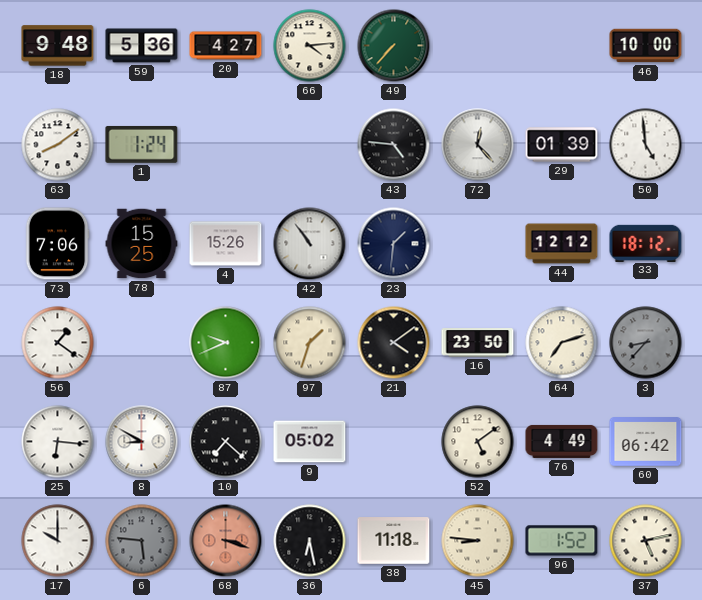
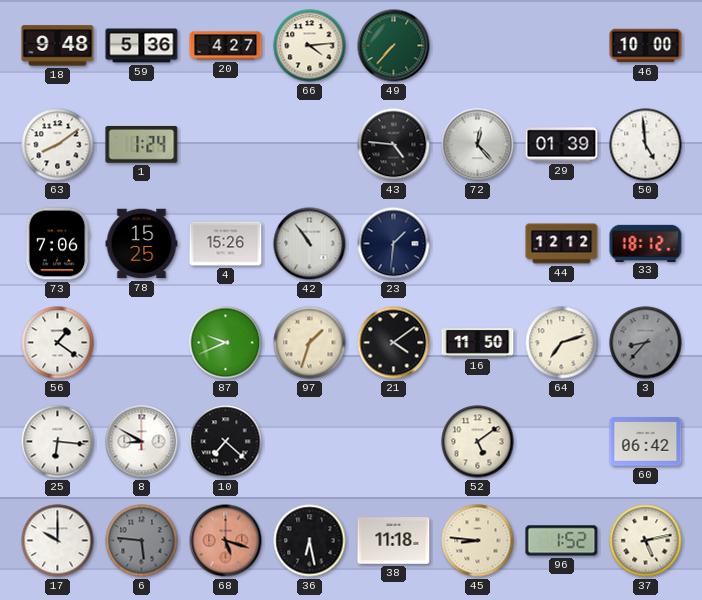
16: 23:50 -> 11:50 (478, 343)
9: 05:02 -> none (310, 442)
76: 4:49 -> none (562, 441)
68: 3:18 -> 5:18 (226, 541)
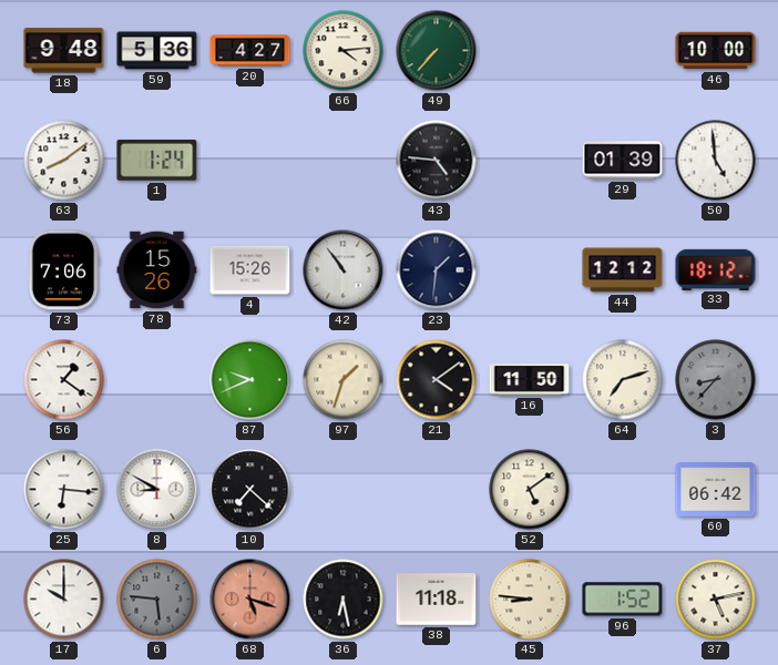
72: 12:23 -> none (478, 145)
78: 15:25 -> 15:26 (157, 270)
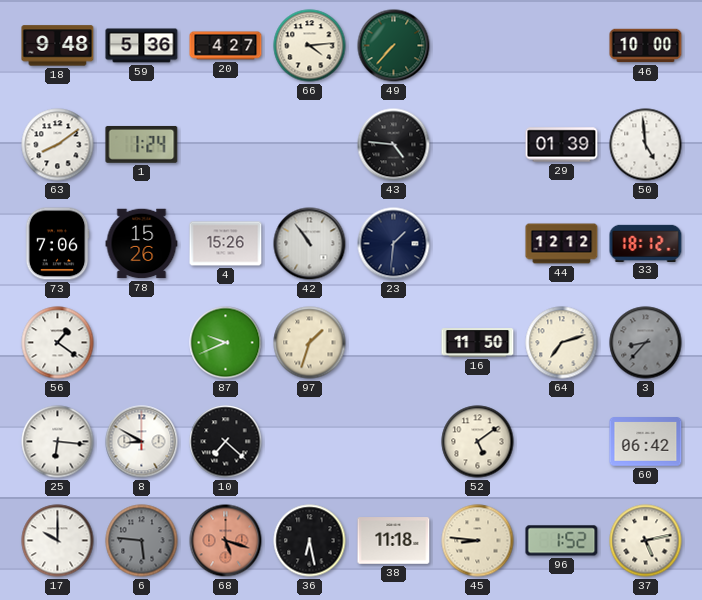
21: 4:09 -> none (437, 380)
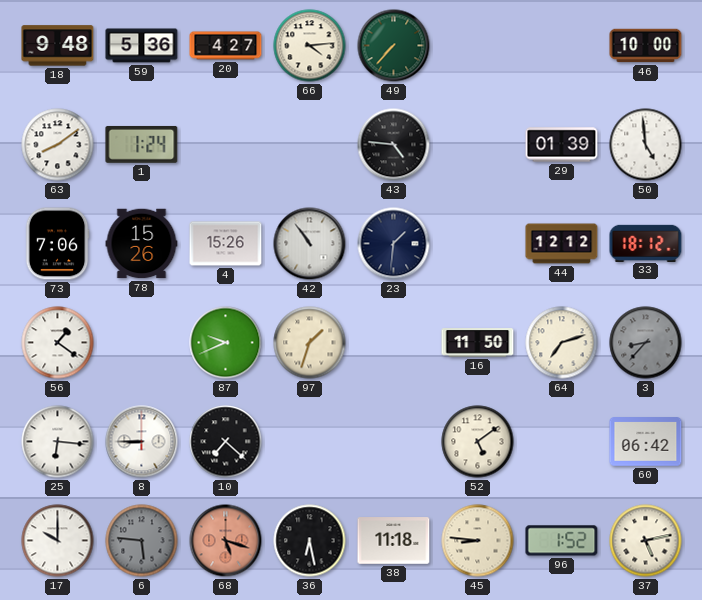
8: 8:50 -> 8:45 (142, 442)
